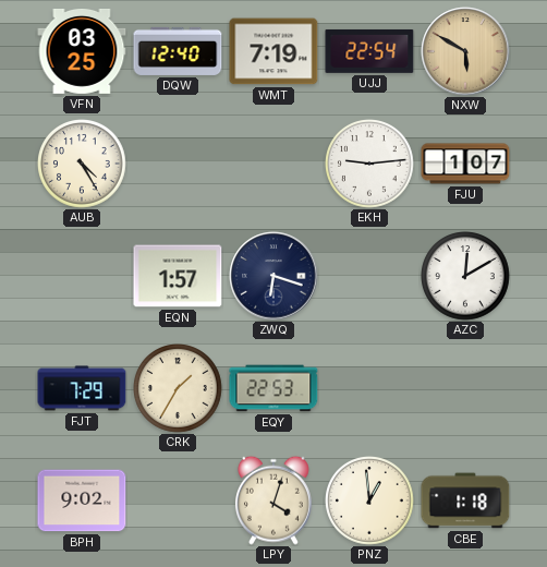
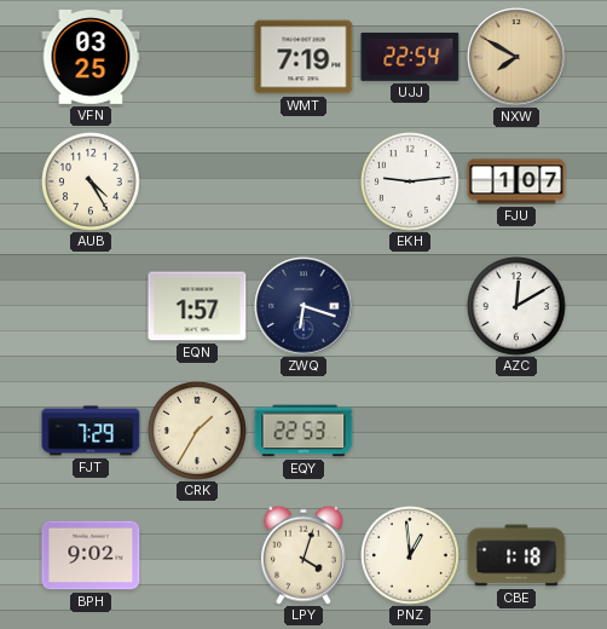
DQW: 12:40 -> none (178, 51)
NXW: 5:50 -> 7:50 (516, 57)
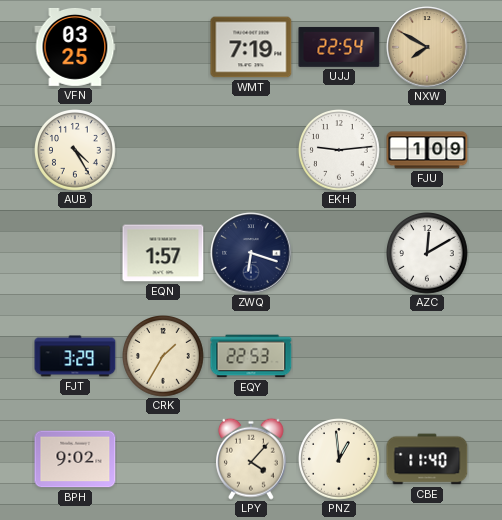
FJU: 1:07 -> 1:09 (427, 150)
FJT: 7:29 -> 3:29 (75, 356)
LPY: 4:03 -> 4:07 (251, 459)
CBE: 1:18 -> 11:40 (427, 459)
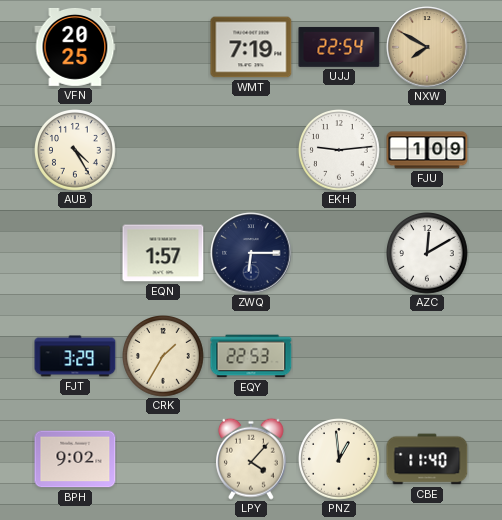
VFN: 03:25 -> 20:25 (75, 47)
ZWQ: 6:18 -> 6:15 (251, 253)
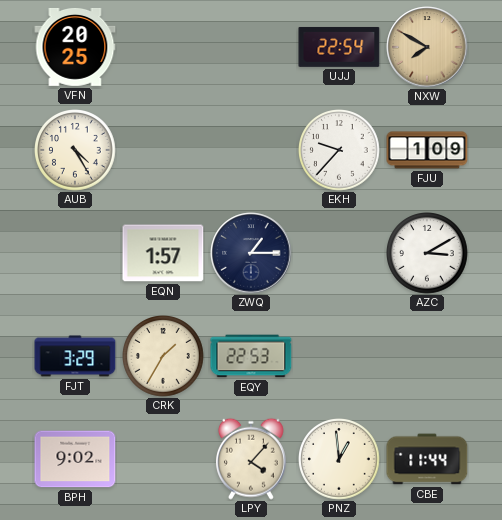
WMT: 7:19 -> none (251, 47)
EKH: 9:14 -> 9:37 (340, 151)
ZWQ: 6:15 -> 1:15 (251, 253)
AZC: 12:10 -> 3:10 (428, 254)
CBE: 11:40 -> 11:44 (427, 459)
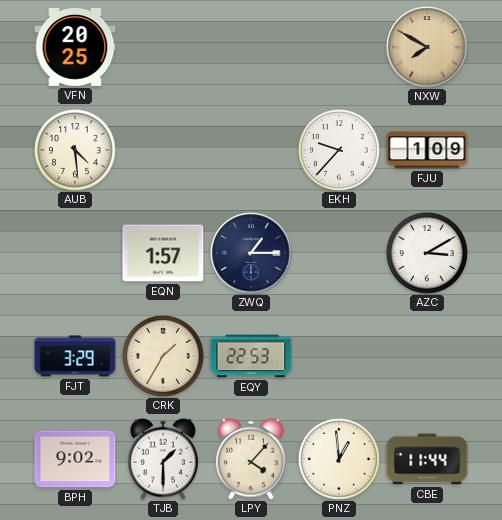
UJJ: 22:54 -> none (339, 47)
AUB: 4:25 -> 4:29 (76, 151)
TJB: none -> 1:30 (163, 459)
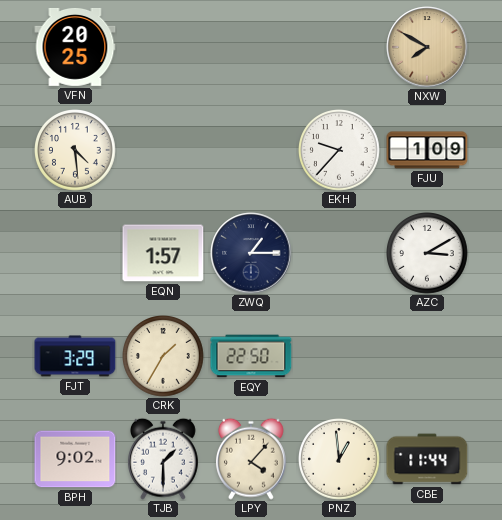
EQY: 22:53 -> 22:50 (251, 356)
